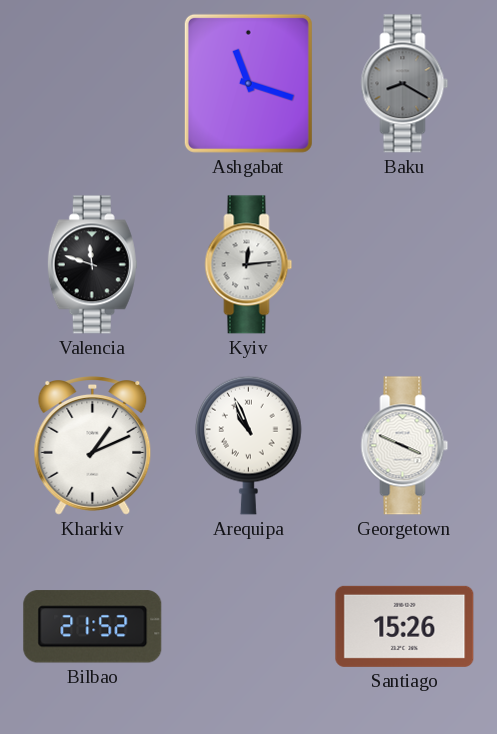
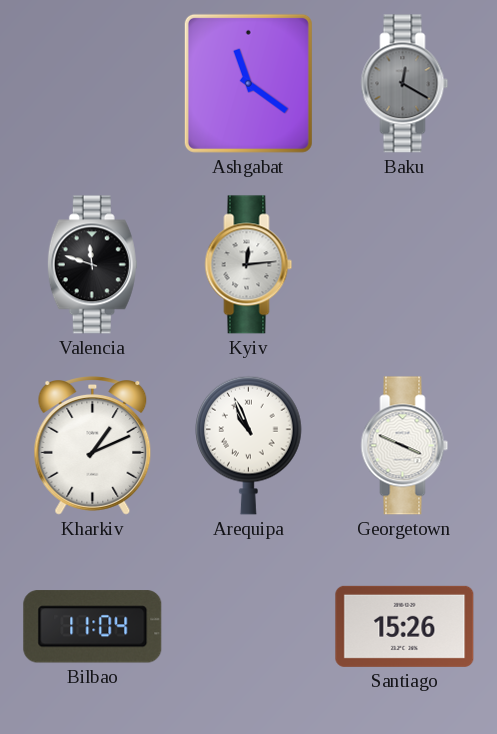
Ashgabat: 11:18 -> 11:21 (248, 83)
Baku: 8:20 -> 12:20 (405, 84)
Bilbao: 21:52 -> 11:04 (93, 627)
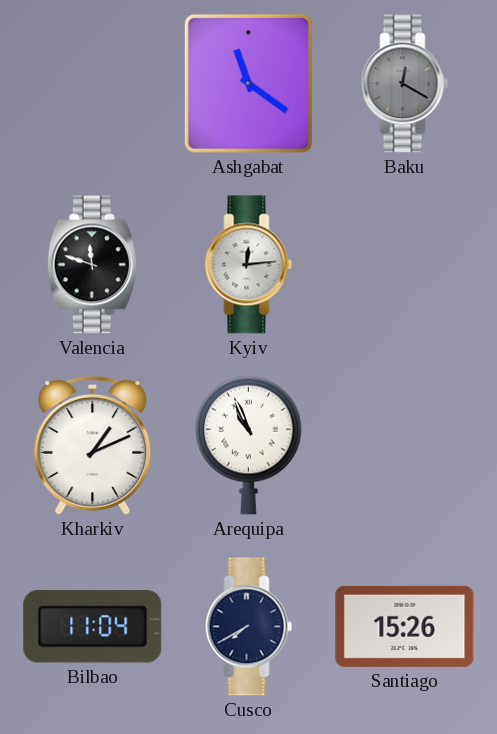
Georgetown: 3:49 -> none (405, 446)
Cusco: none -> 7:40 (249, 627)
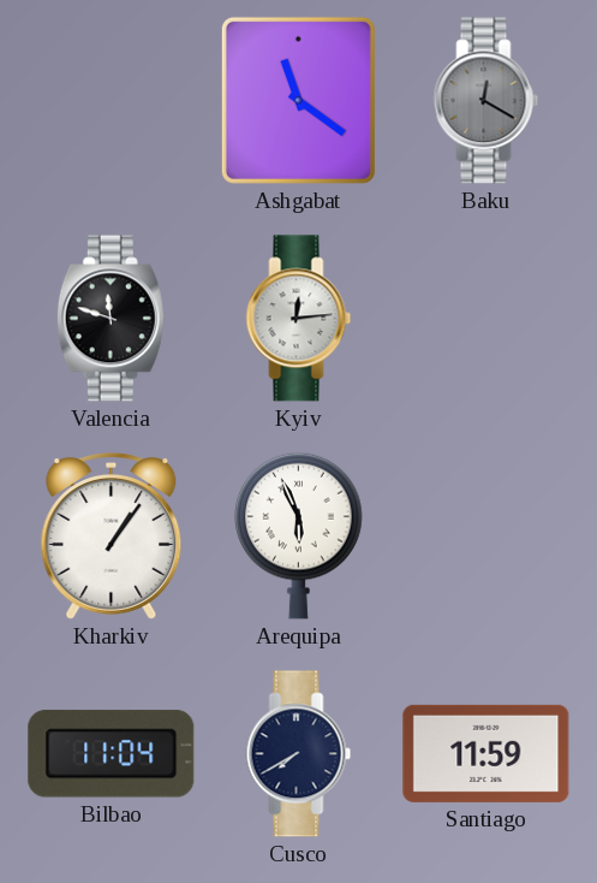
Kharkiv: 1:11 -> 1:06 (112, 537)
Arequipa: 10:56 -> 5:56 (299, 535)
Santiago: 15:26 -> 11:59 (486, 753)
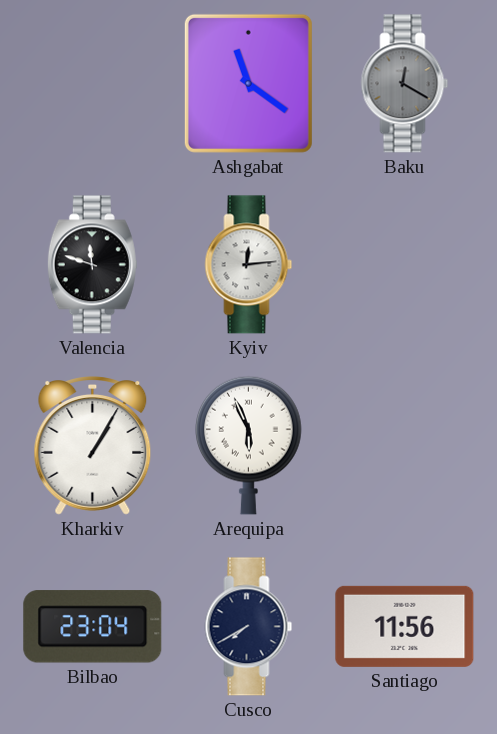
Kharkiv: 1:06 -> 1:05 (93, 446)
Bilbao: 11:04 -> 23:04 (93, 627)
Santiago: 11:59 -> 11:56 (405, 626)
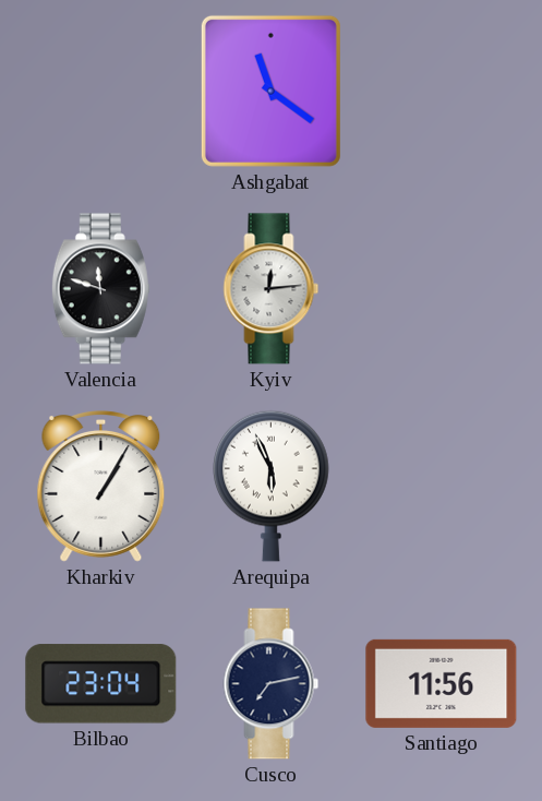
Baku: 12:20 -> none (405, 84)
Cusco: 7:40 -> 7:13 (272, 684)
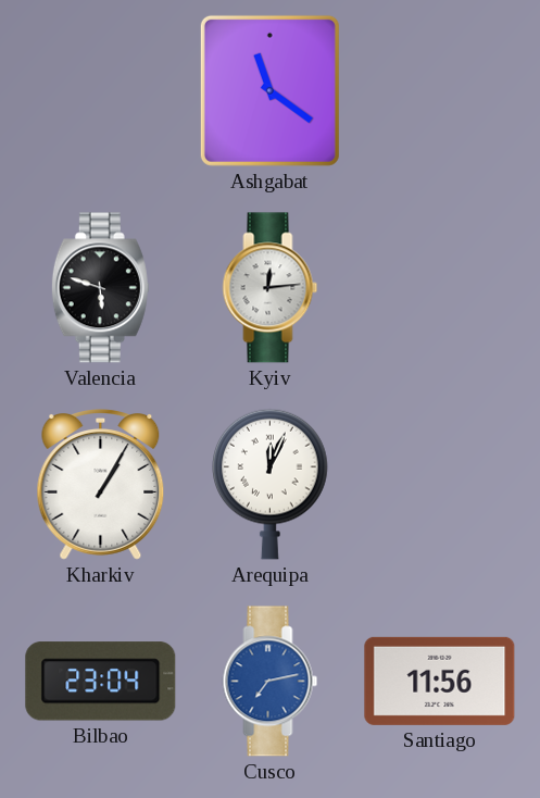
Valencia: 11:48 -> 5:48 (100, 288)
Arequipa: 5:56 -> 12:04 (271, 484)
Cusco dial: navy -> blue (271, 682)
